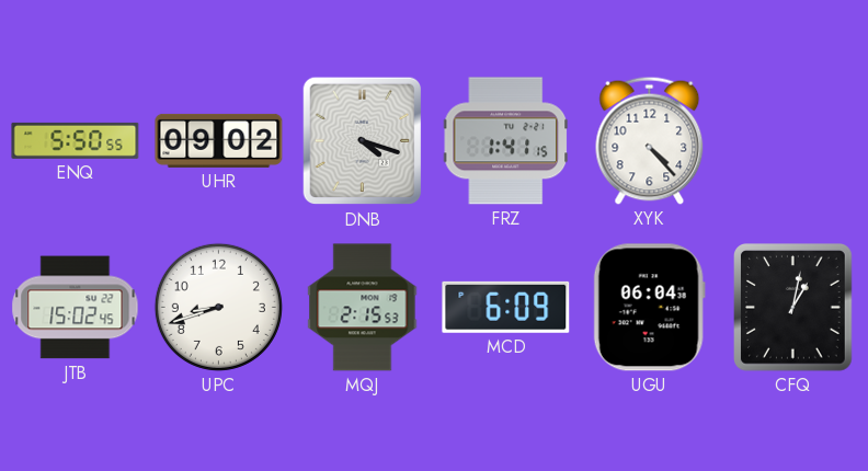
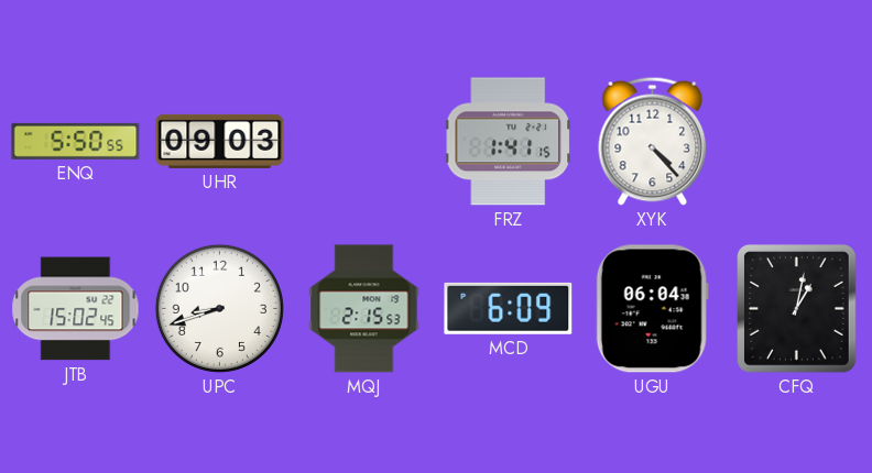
UHR: 09:02 -> 09:03 (220, 141)
DNB: 4:18 -> none (363, 141)
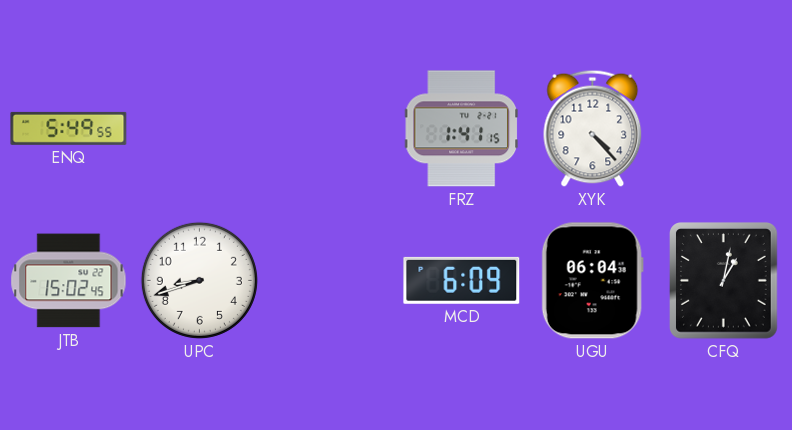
ENQ: 5:50 -> 5:49 (69, 128)
UHR: 09:03 -> none (220, 141)
MQJ: 2:15 -> none (364, 309)
